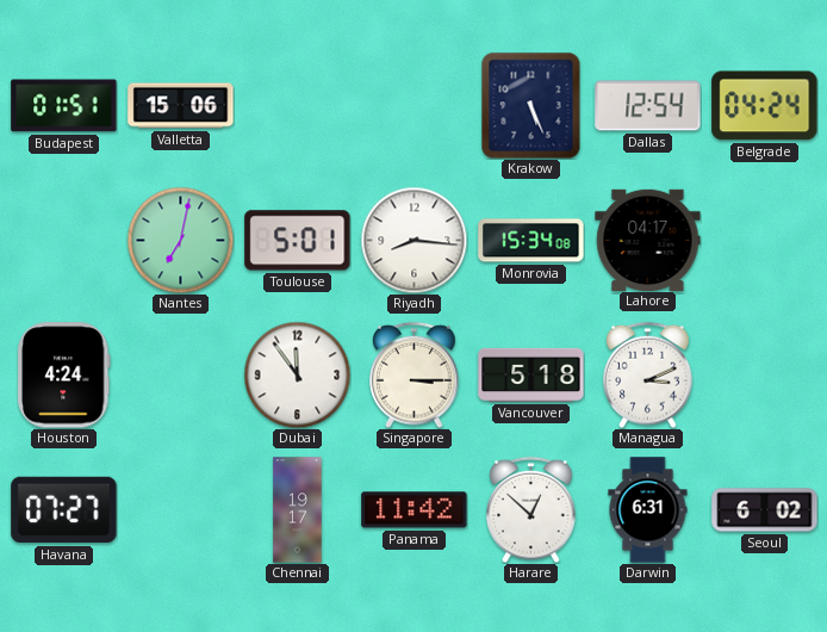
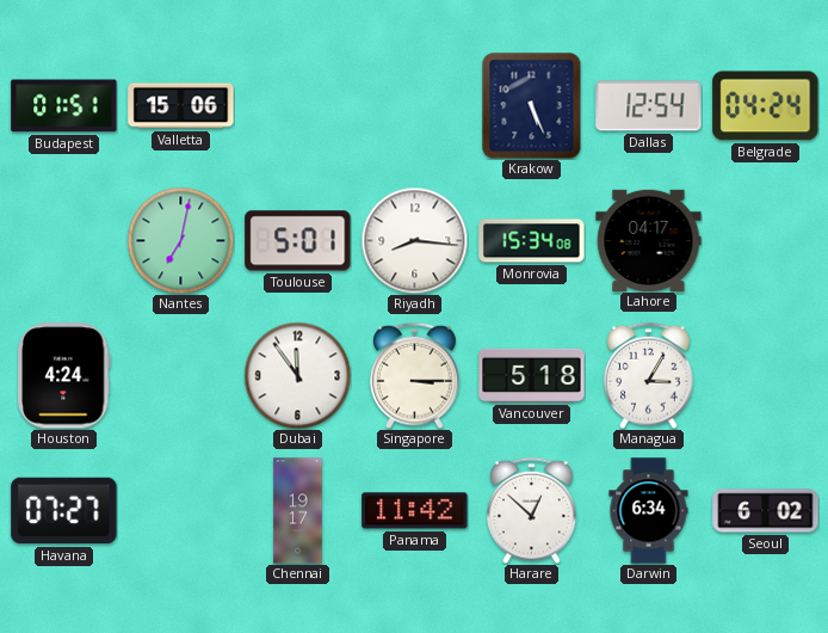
Managua: 3:11 -> 3:05 (649, 375)
Darwin: 6:31 -> 6:34 (649, 511)
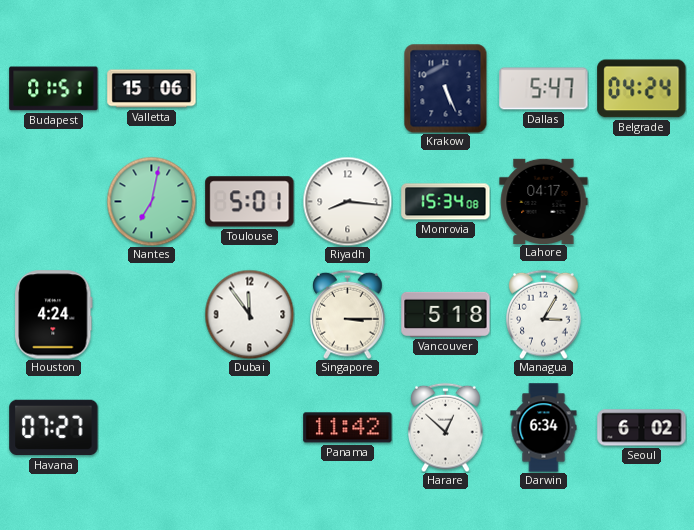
Dallas: 12:54 -> 5:47 (544, 89)
Chennai: 19:17 -> none (298, 511)
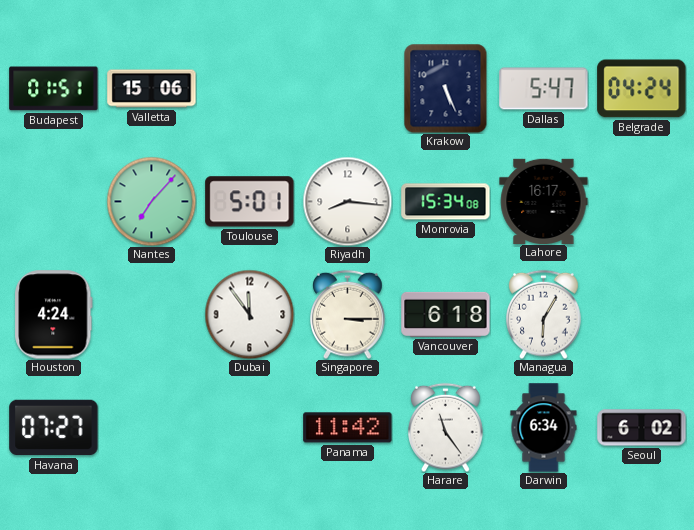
Nantes: 7:02 -> 7:07 (151, 201)
Lahore: 04:17 -> 16:17 (544, 201)
Vancouver: 5:18 -> 6:18 (446, 314)
Managua: 3:05 -> 6:05 (544, 314)
Harare: 12:52 -> 11:24 (446, 427)
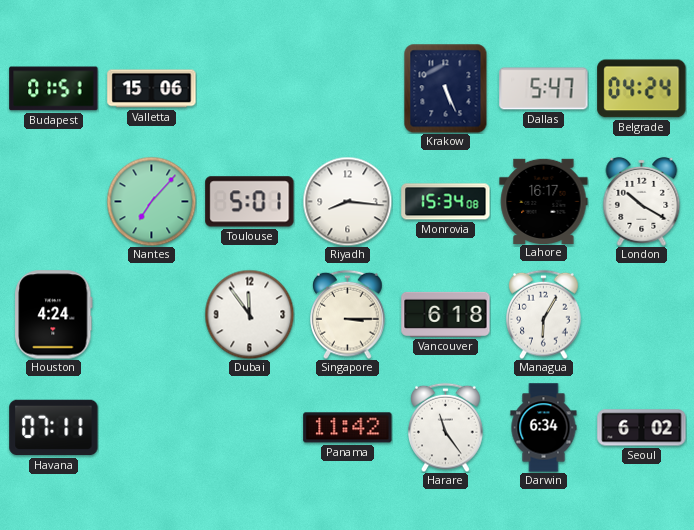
London: none -> 10:20 (642, 201)
Havana: 07:27 -> 07:11 (54, 428)
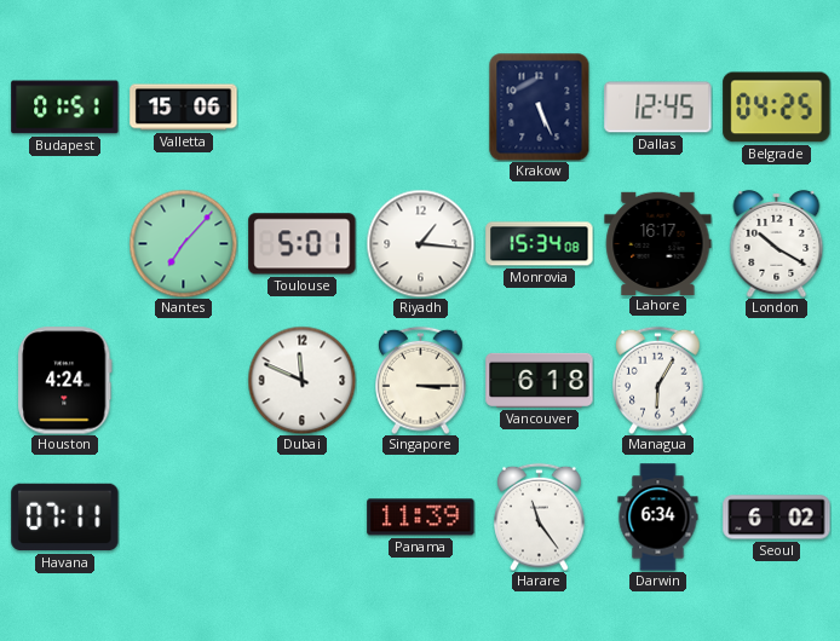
Dallas: 5:47 -> 12:45 (658, 108)
Belgrade: 04:24 -> 04:25 (777, 108)
Riyadh: 8:16 -> 1:16 (420, 243)
Dubai: 11:54 -> 11:49 (301, 380)
Panama: 11:42 -> 11:39 (421, 518)
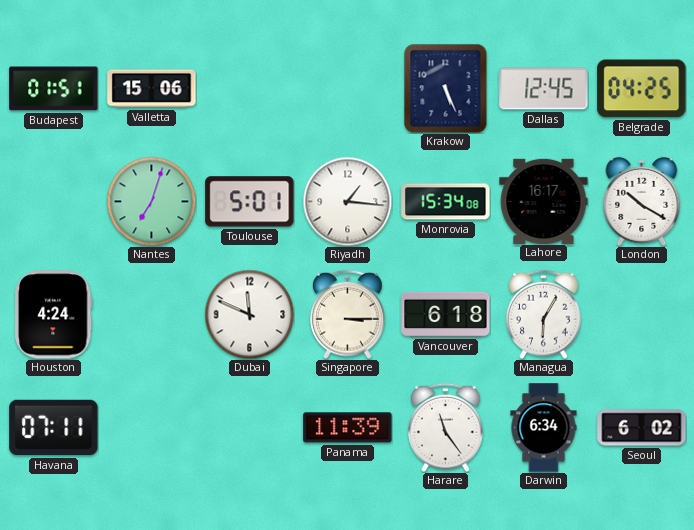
Nantes: 7:07 -> 7:03 (151, 201)
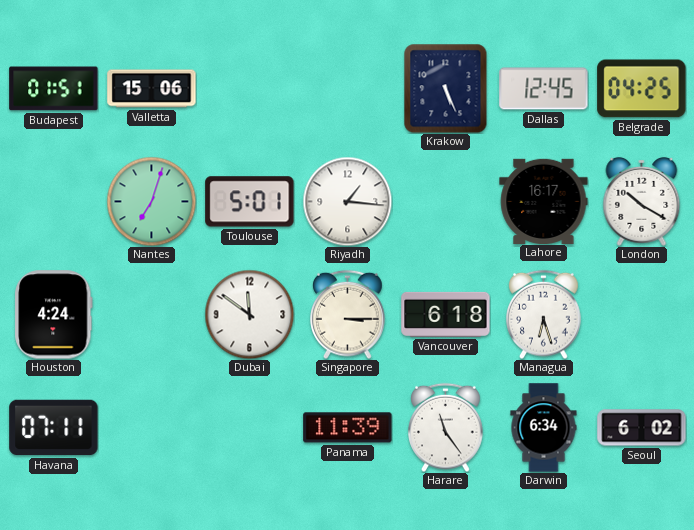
Monrovia: 15:34 -> none (446, 202)
Dubai: 11:49 -> 11:51 (249, 314)
Managua: 6:05 -> 6:27 (544, 314)
